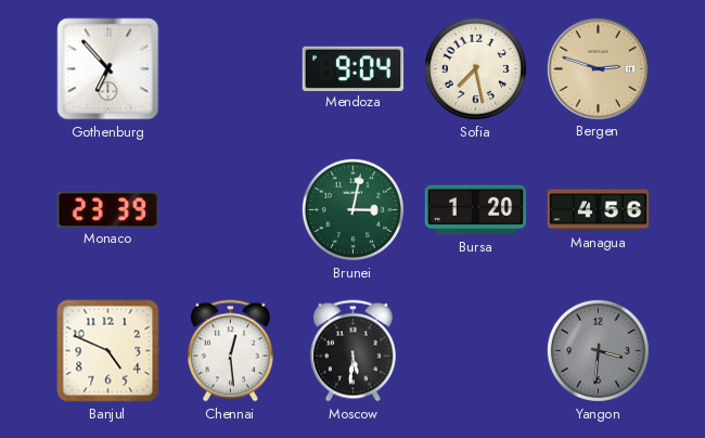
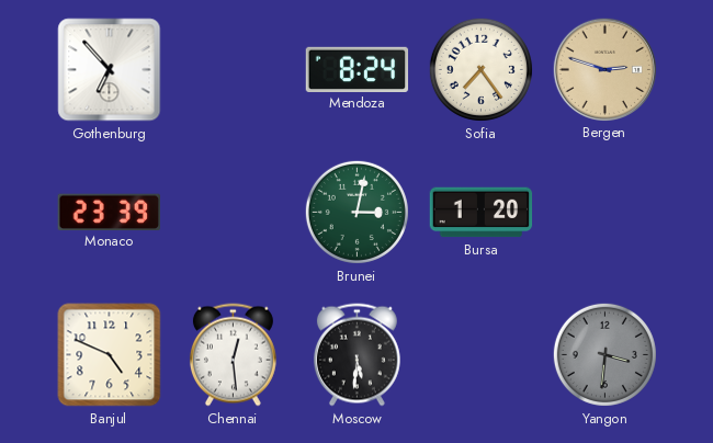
Mendoza: 9:04 -> 8:24 (358, 69)
Sofia: 7:28 -> 7:24 (480, 69)
Managua: 4:56 -> none (599, 210)
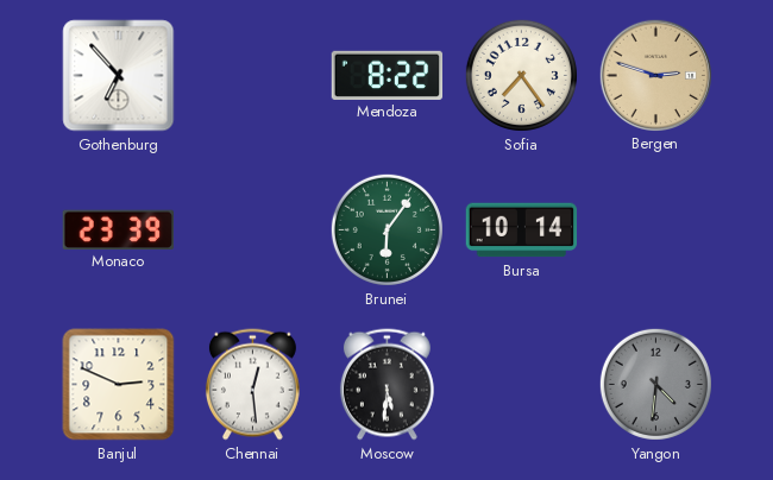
Mendoza: 8:24 -> 8:22 (388, 75)
Brunei: 3:02 -> 6:06 (386, 229)
Bursa: 1:20 -> 10:14 (522, 230)
Banjul: 4:49 -> 2:49 (119, 385)
Yangon: 3:31 -> 4:31 (655, 384)
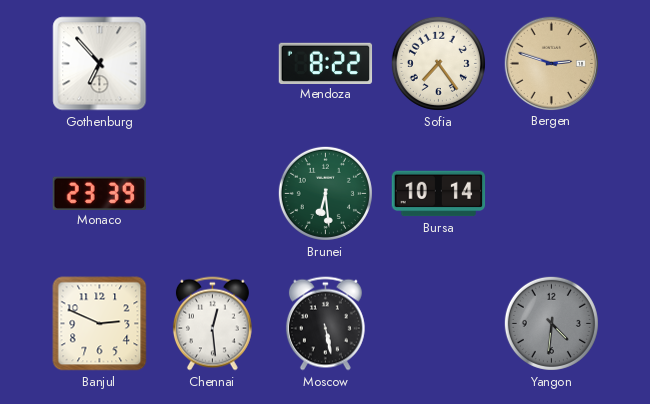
Brunei: 6:06 -> 6:29 (325, 193)
Moscow: 5:31 -> 5:28 (325, 324)
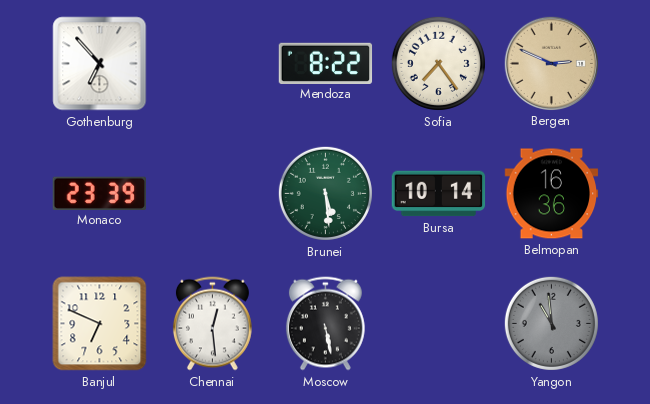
Bergen: 2:48 -> 2:49 (551, 63)
Brunei: 6:29 -> 5:29 (325, 193)
Belmopan: none -> 16:36 (552, 194)
Banjul: 2:49 -> 6:49 (100, 324)
Yangon: 4:31 -> 10:59 (551, 323)
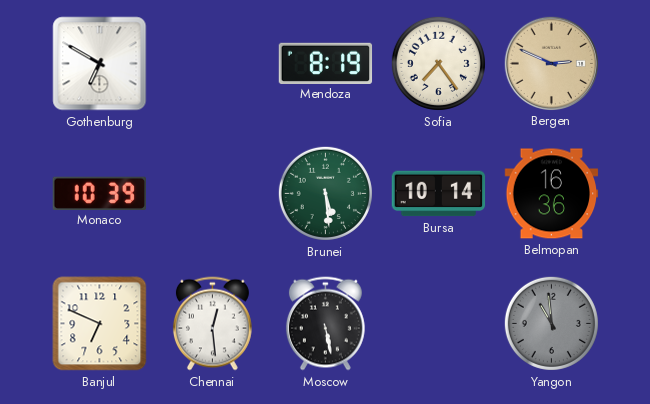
Gothenburg: 6:53 -> 6:50 (100, 64)
Mendoza: 8:22 -> 8:19 (326, 63)
Monaco: 23:39 -> 10:39 (99, 193)
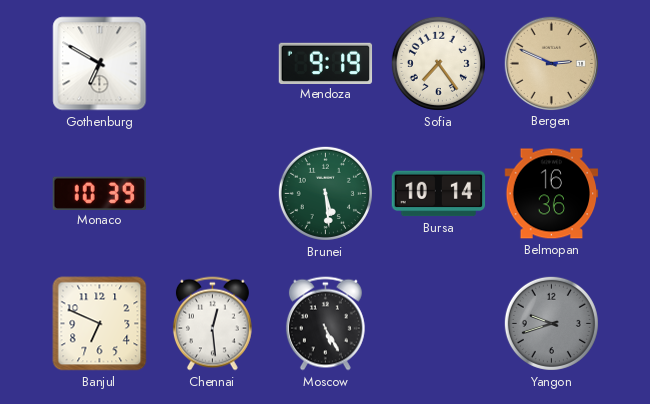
Mendoza: 8:19 -> 9:19 (326, 63)
Moscow: 5:28 -> 5:25 (325, 324)
Yangon: 10:59 -> 9:42 (551, 323)
